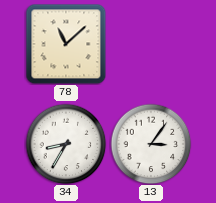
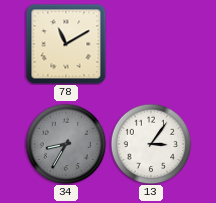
78: 11:08 -> 11:10 (66, 44)
34 dial: white -> grey (66, 144)
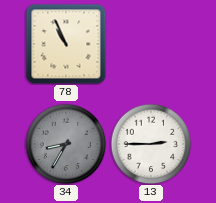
78: 11:10 -> 10:56 (66, 44)
13: 3:06 -> 2:45 (151, 144)
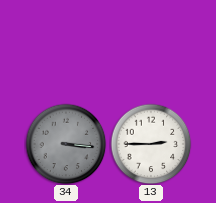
78: 10:56 -> none (66, 44)
34: 8:35 -> 3:16 (66, 144)
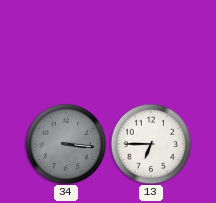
13: 2:45 -> 6:45 (151, 144)
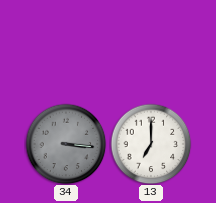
13: 6:45 -> 7:00 (151, 144)
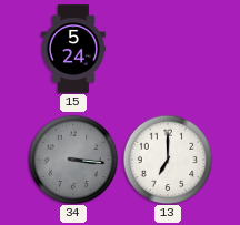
15: none -> 5:24 (74, 49)
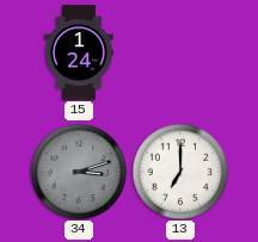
15: 5:24 -> 1:24 (80, 52)
34: 3:16 -> 3:12 (79, 172)
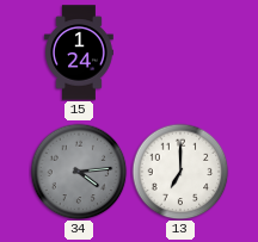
34: 3:12 -> 4:14 (79, 172)
